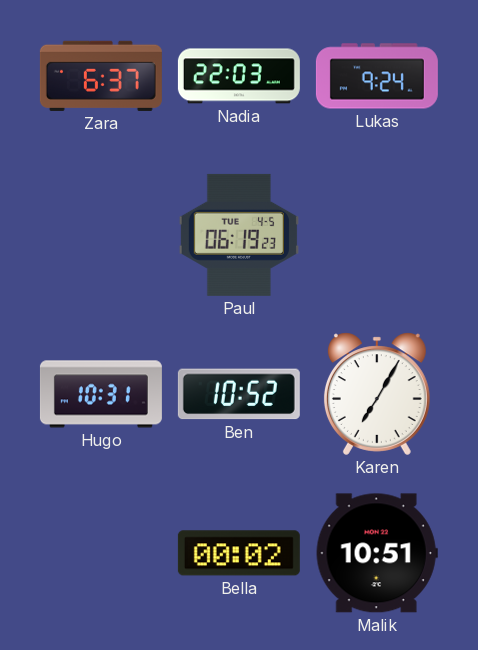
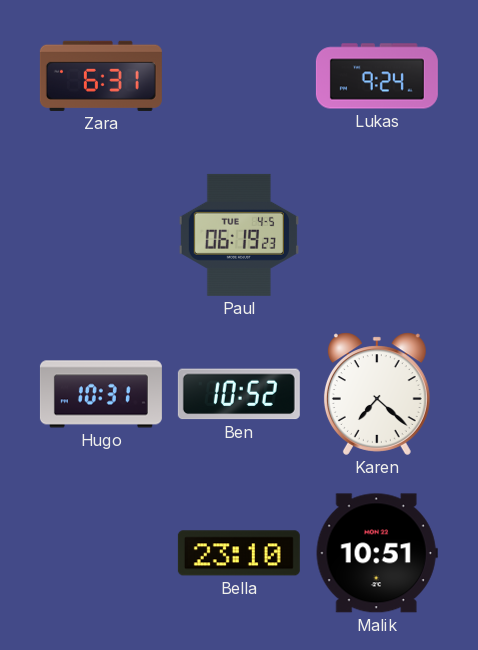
Zara: 6:37 -> 6:31 (101, 76)
Nadia: 22:03 -> none (239, 76)
Karen: 7:05 -> 7:22 (377, 394)
Bella: 00:02 -> 23:10 (239, 553)
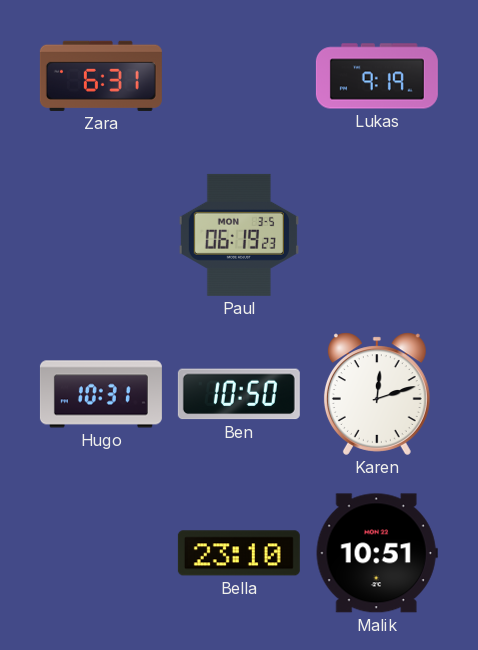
Lukas: 9:24 -> 9:19 (377, 76)
Paul date: TUE 4-5 -> MON 3-5 (239, 235)
Ben: 10:52 -> 10:50 (239, 394)
Karen: 7:22 -> 12:12 (377, 394)
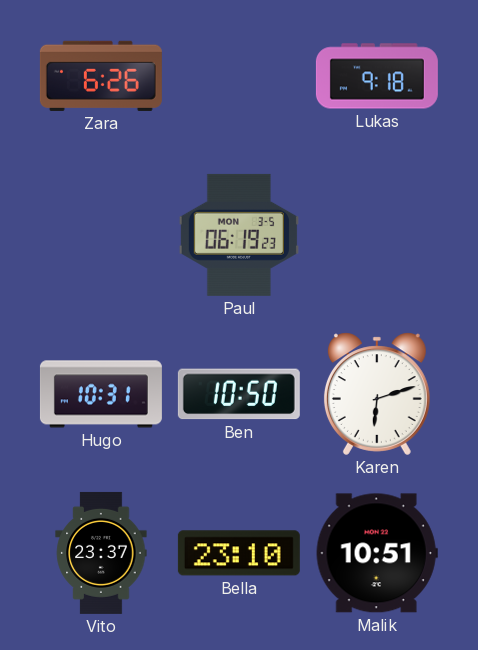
Zara: 6:31 -> 6:26 (101, 76)
Lukas: 9:19 -> 9:18 (377, 76)
Karen: 12:12 -> 6:12 (377, 394)
Vito: none -> 23:37 (101, 553)
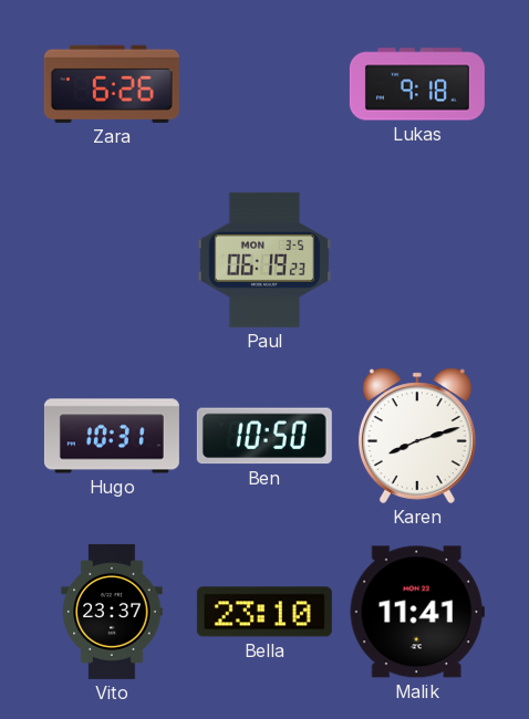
Karen: 6:12 -> 8:12 (417, 436)
Malik: 10:51 -> 11:41 (417, 612)
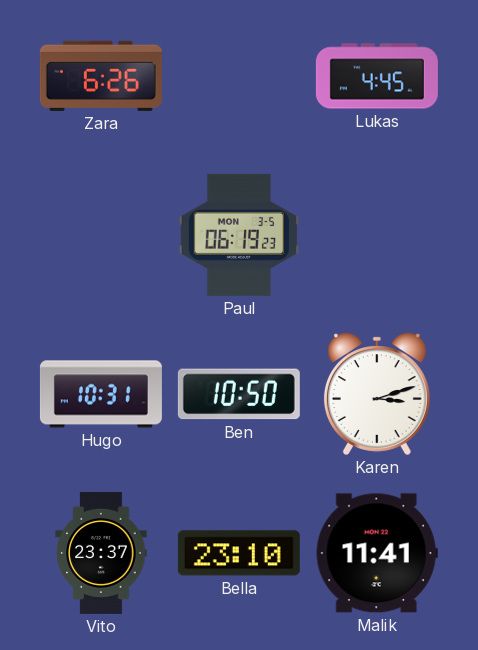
Lukas: 9:18 -> 4:45 (377, 76)
Karen: 8:12 -> 3:12 (377, 394)
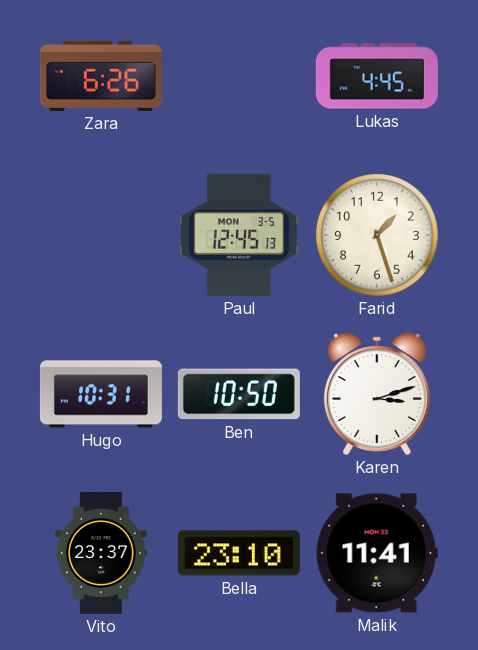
Paul: 06:19 -> 12:45 (239, 235)
Farid: none -> 1:27 (377, 235)
